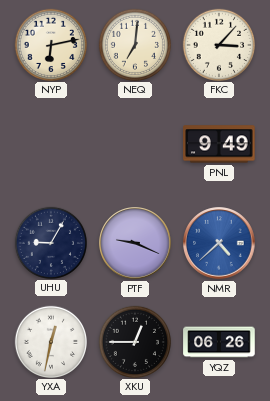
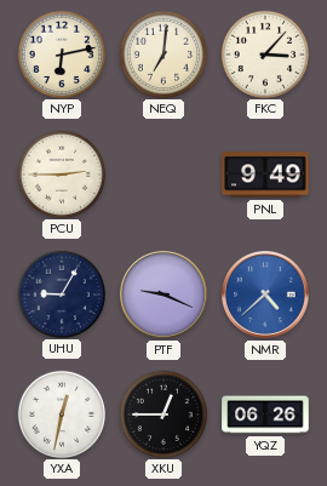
PCU: none -> 2:45 (61, 173)
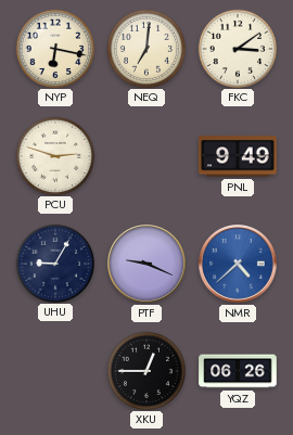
NYP: 6:13 -> 6:17 (54, 48)
FKC: 3:07 -> 3:09 (237, 48)
PCU: 2:45 -> 2:48 (54, 155)
YXA: 12:32 -> none (61, 413)
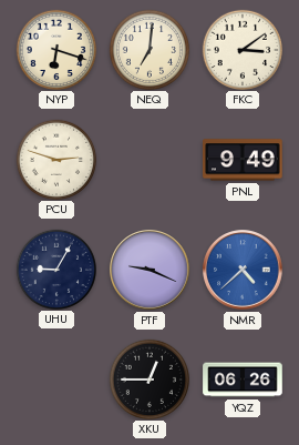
NYP: 6:17 -> 6:18 (55, 49)
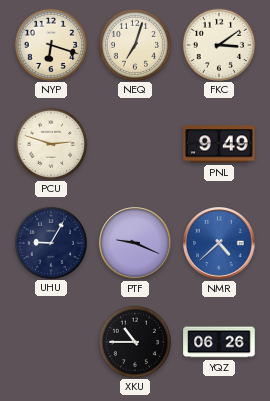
NEQ: 7:01 -> 7:03 (134, 44)
XKU: 12:45 -> 10:45 (134, 341)
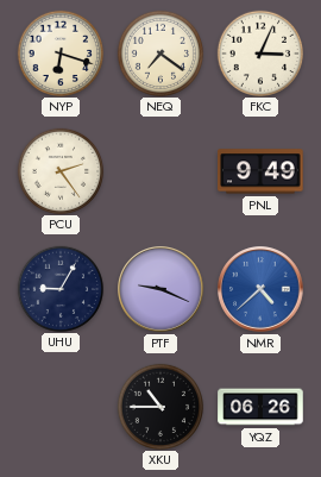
NEQ: 7:03 -> 7:21 (159, 52)
FKC: 3:09 -> 3:04 (259, 52)
PCU: 2:48 -> 2:24 (59, 170)
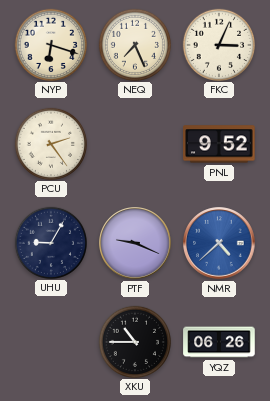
NEQ: 7:21 -> 7:26 (134, 44)
PNL: 9:49 -> 9:52 (219, 144)
